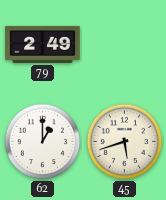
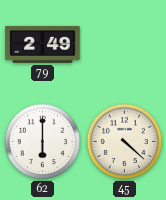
62: 1:00 -> 6:00 (43, 142)
45: 5:42 -> 4:22 (125, 142)
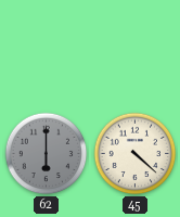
79: 2:49 -> none (43, 44)
62 dial: white -> grey (47, 154)
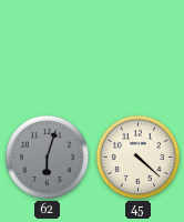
62: 6:00 -> 6:03 (48, 158)
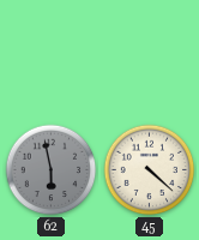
62: 6:03 -> 5:58 (52, 170)
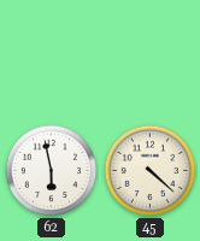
62 dial: grey -> white (52, 171)
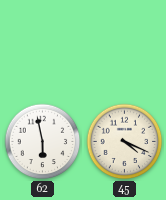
45: 4:22 -> 4:19 (125, 142)
